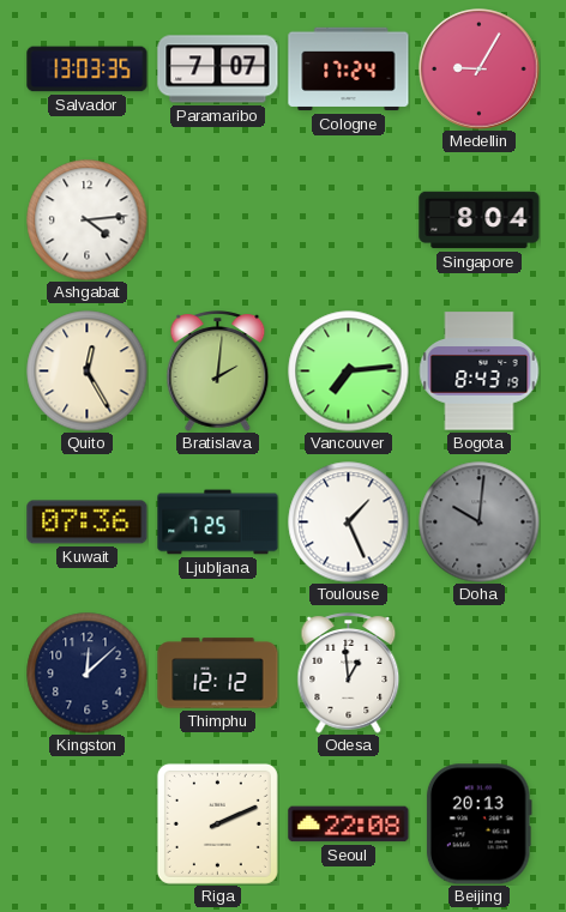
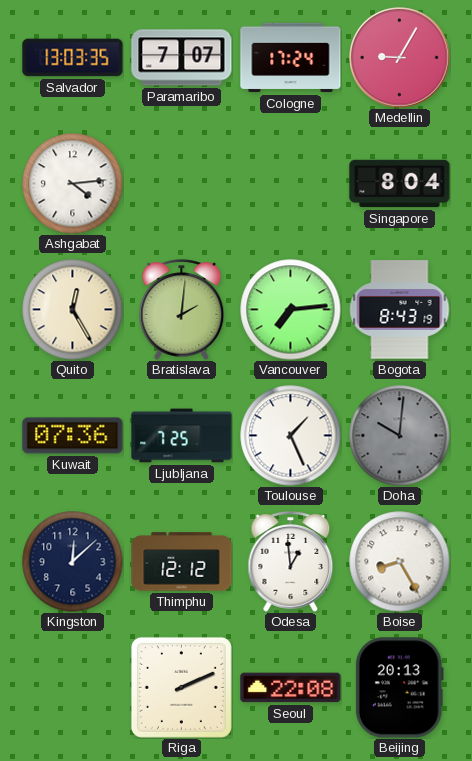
Boise: none -> 8:25 (400, 562)
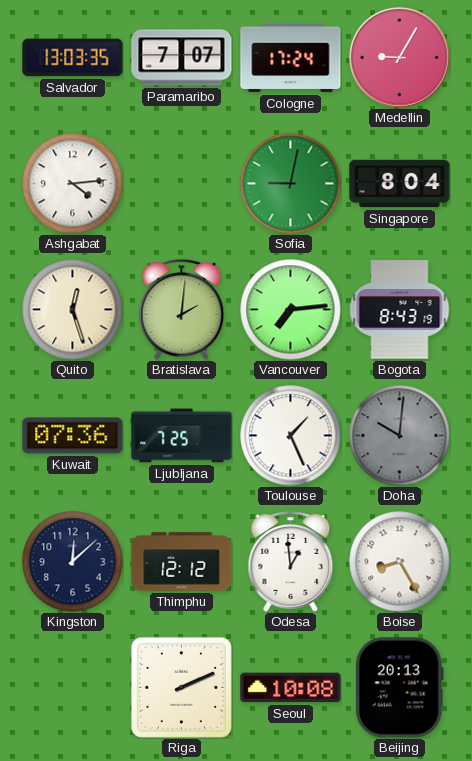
Sofia: none -> 9:02 (291, 184)
Quito: 12:25 -> 12:27 (73, 310)
Seoul: 22:08 -> 10:08 (291, 688)
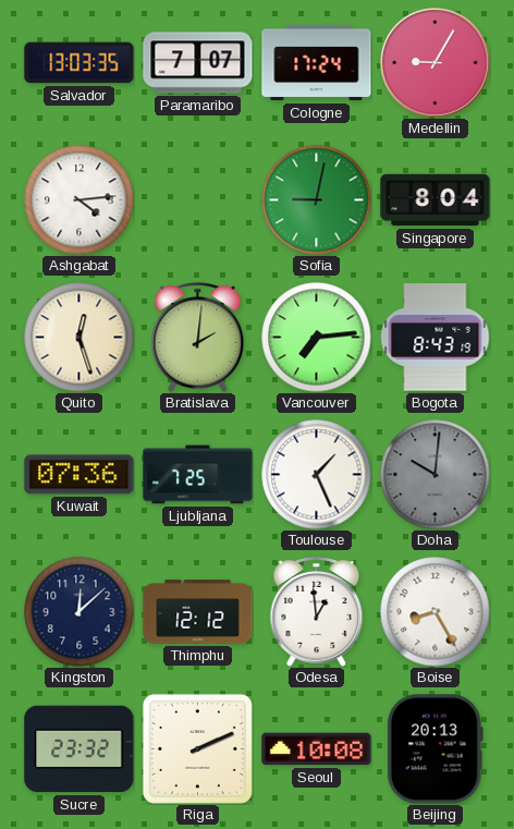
Sucre: none -> 23:32 (79, 749)
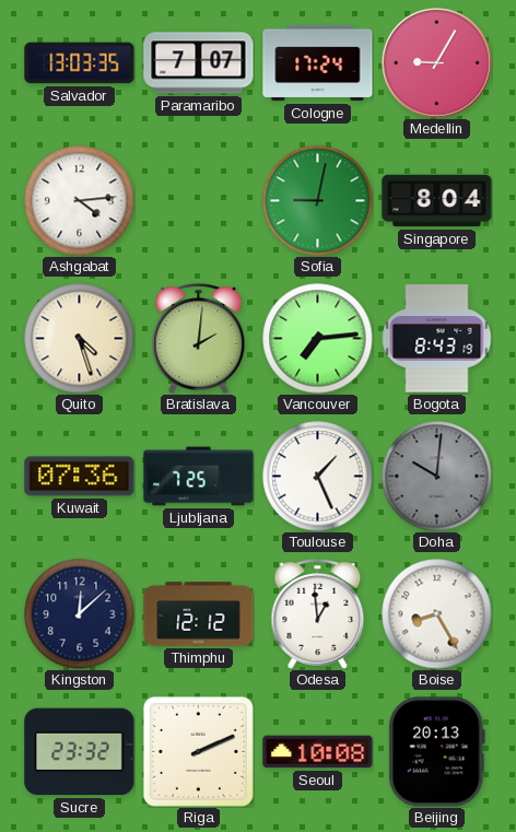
Quito: 12:27 -> 4:27 (80, 339)
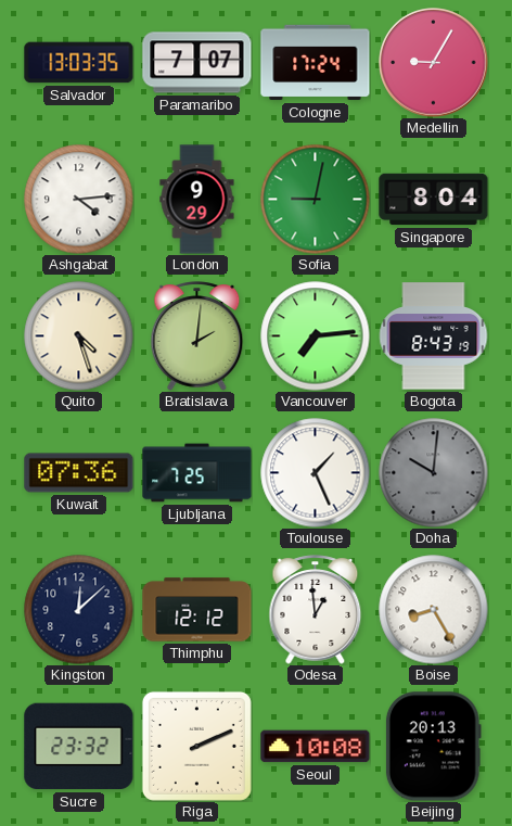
London: none -> 9:29 (197, 200)
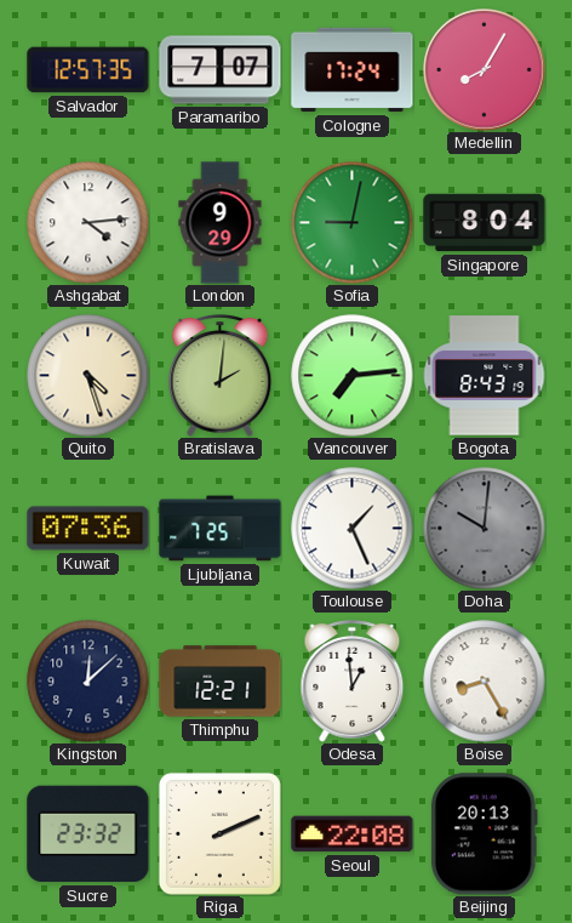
Salvador: 13:03 -> 12:57 (88, 70)
Medellin: 9:05 -> 8:05 (485, 70)
Thimphu: 12:12 -> 12:21 (221, 682)
Seoul: 10:08 -> 22:08 (353, 834)
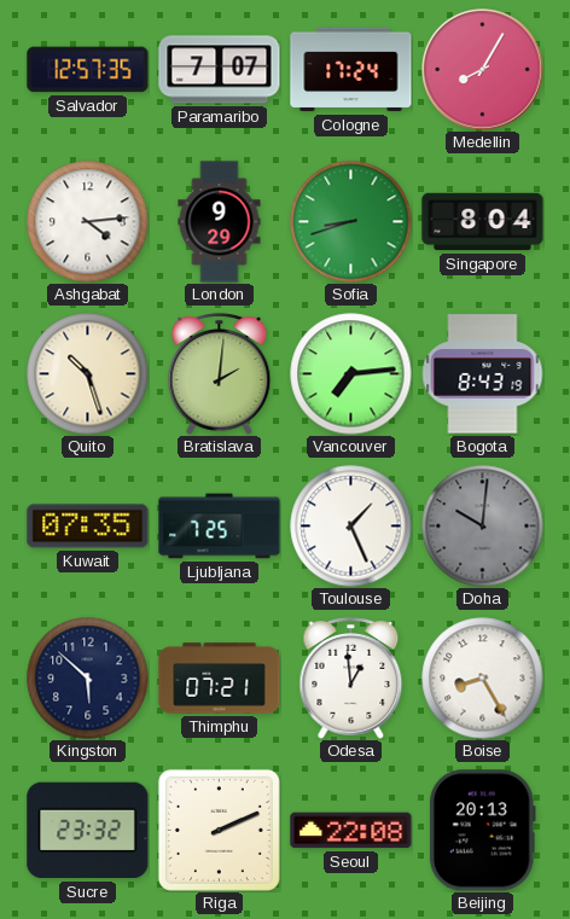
Sofia: 9:02 -> 8:42 (351, 222)
Quito: 4:27 -> 10:27 (88, 374)
Kuwait: 07:36 -> 07:35 (88, 527)
Kingston: 12:08 -> 5:52 (88, 679)
Thimphu: 12:21 -> 07:21 (220, 679)
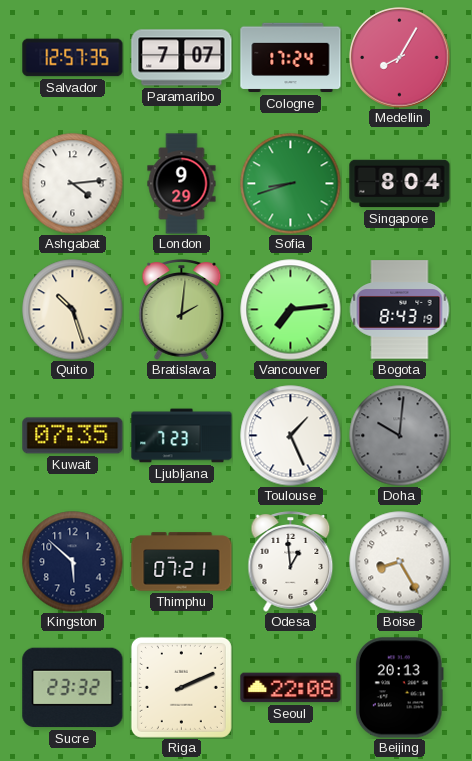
Ljubljana: 7:25 -> 7:23 (182, 436)
